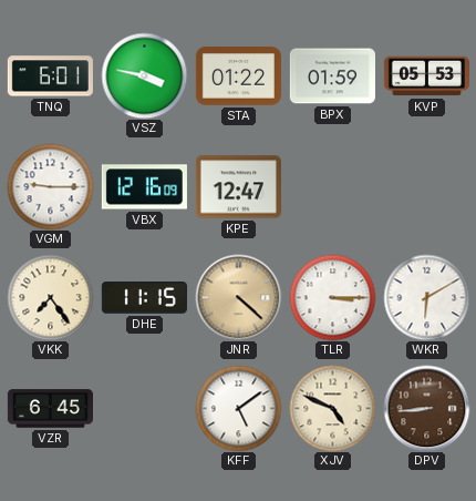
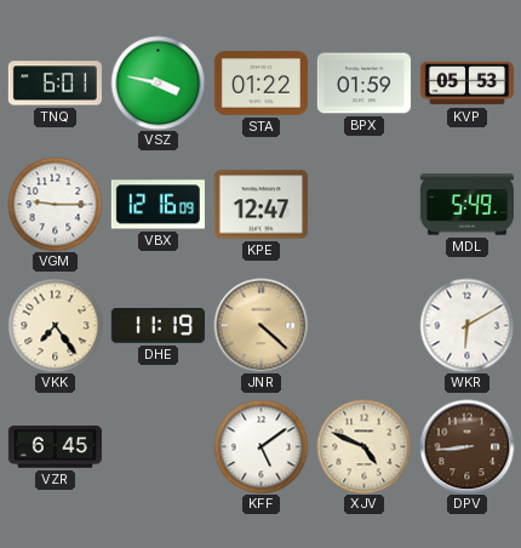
MDL: none -> 5:49 (466, 205)
DHE: 11:15 -> 11:19 (158, 326)
TLR: 3:15 -> none (332, 297)
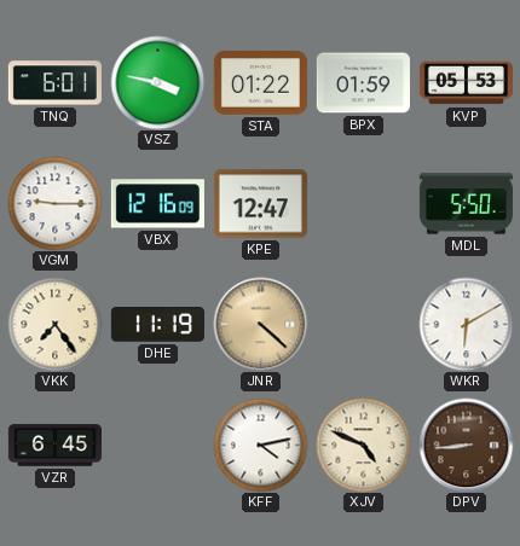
MDL: 5:49 -> 5:50 (466, 204)
KFF: 5:09 -> 4:13 (260, 445)
